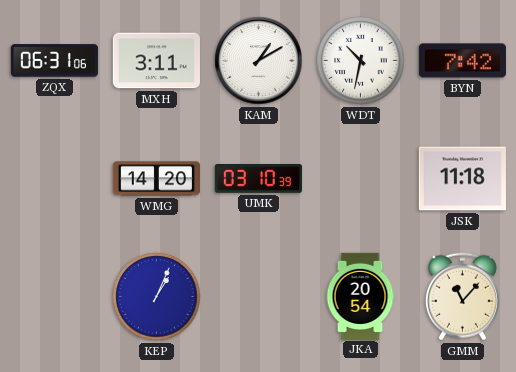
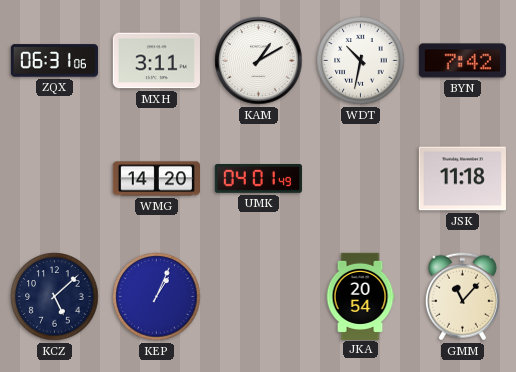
UMK: 03:10 -> 04:01 (258, 179)
KCZ: none -> 5:08 (55, 297)
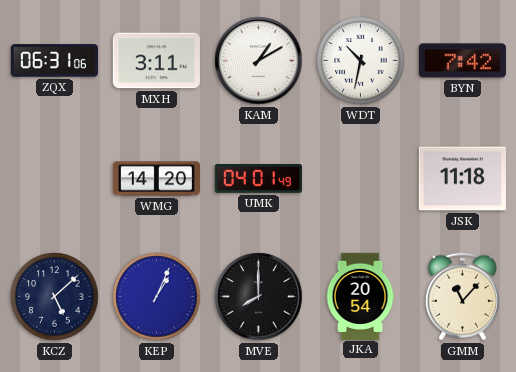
MVE: none -> 8:00 (259, 297)
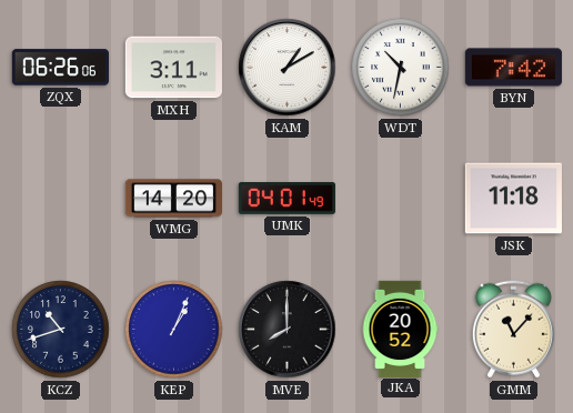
ZQX: 06:31 -> 06:26 (60, 68)
KCZ: 5:08 -> 10:42 (61, 330)
JKA: 20:54 -> 20:52 (400, 329)
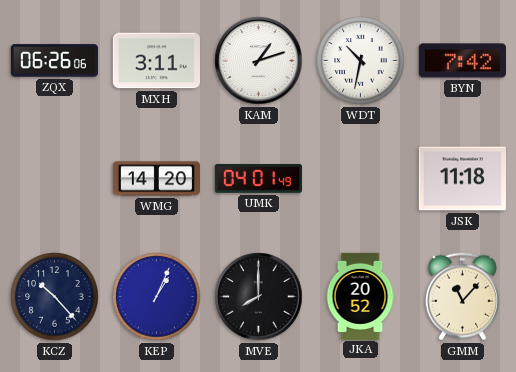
KAM: 1:10 -> 1:12 (259, 61)
KCZ: 10:42 -> 10:23 (55, 297)
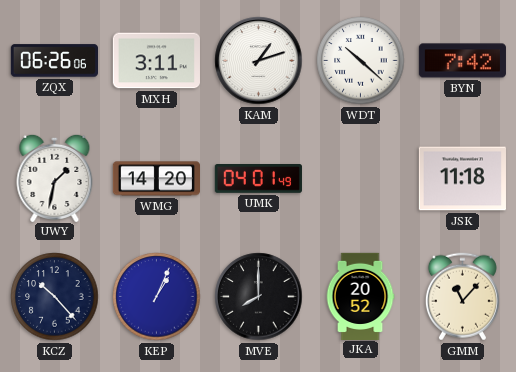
WDT: 10:32 -> 10:22 (361, 61)
UWY: none -> 1:32 (55, 177)
